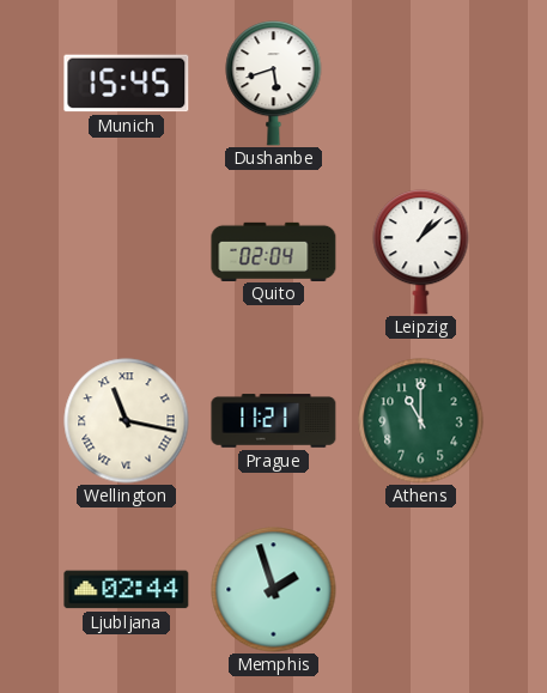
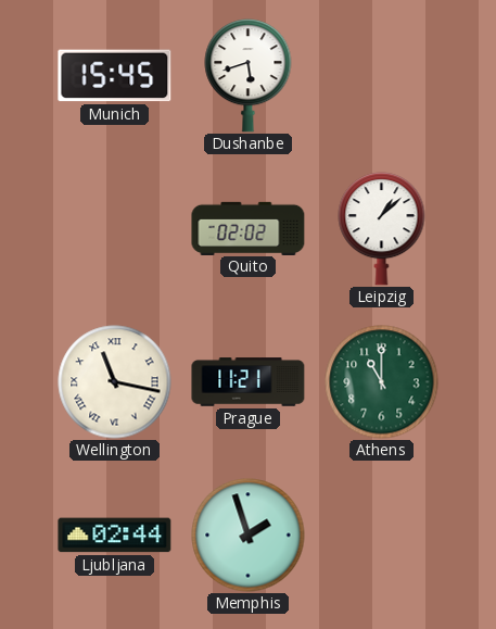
Quito: 02:04 -> 02:02 (249, 228)
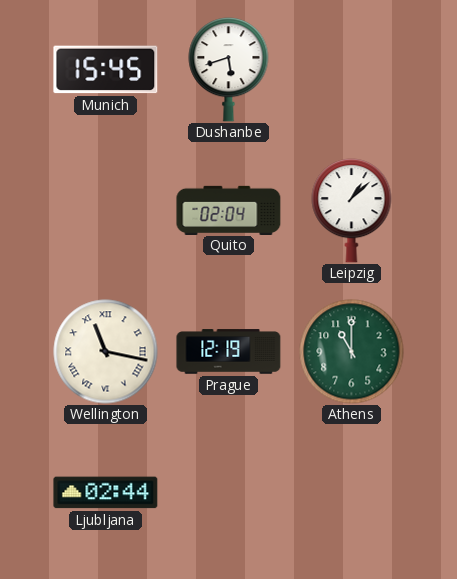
Quito: 02:02 -> 02:04 (229, 210)
Prague: 11:21 -> 12:19 (229, 352)
Memphis: 1:57 -> none (249, 536)
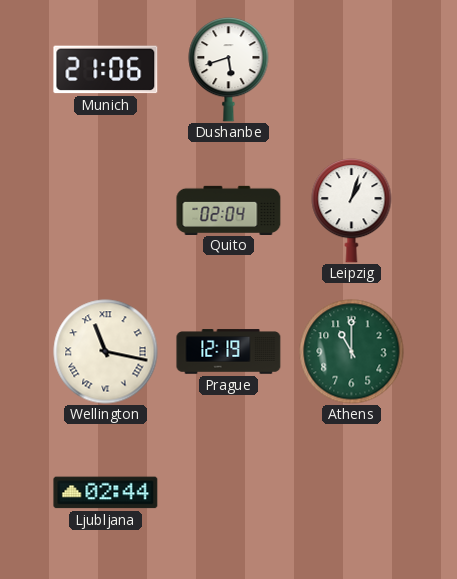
Munich: 15:45 -> 21:06 (106, 70)
Leipzig: 1:08 -> 1:03 (352, 211)
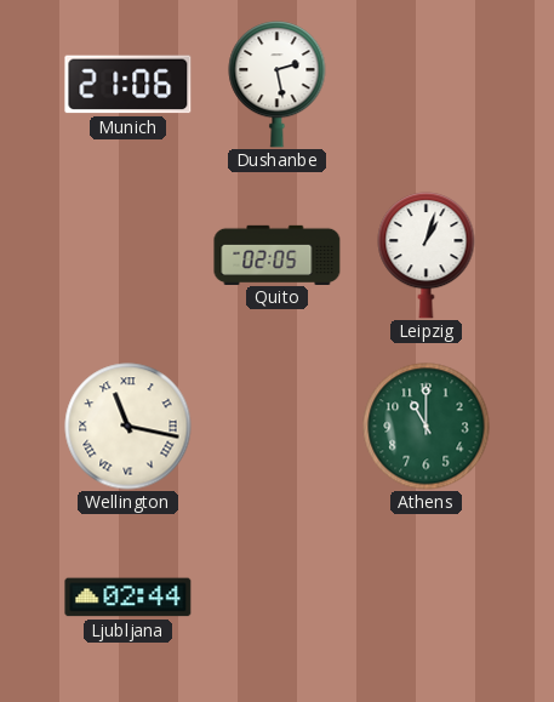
Dushanbe: 5:42 -> 2:28 (278, 85)
Quito: 02:04 -> 02:05 (278, 255)
Prague: 12:19 -> none (229, 352)
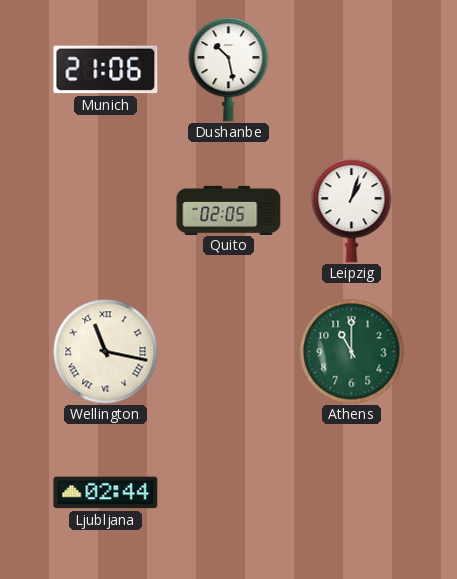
Dushanbe: 2:28 -> 10:28 (229, 70)
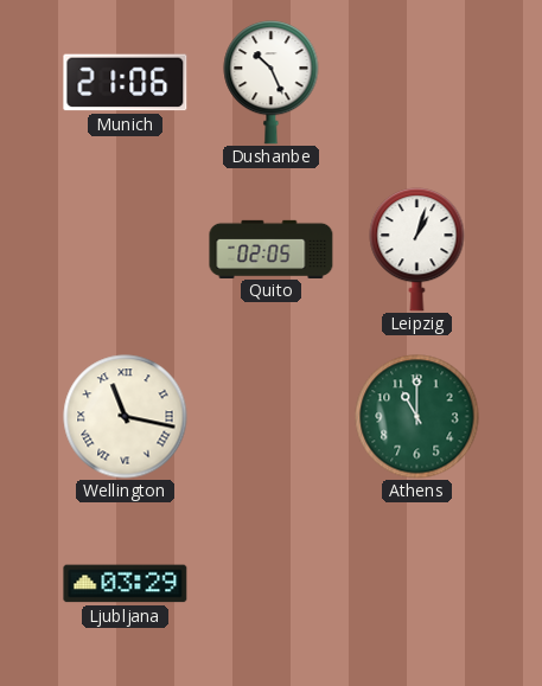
Dushanbe: 10:28 -> 10:26 (272, 83)
Ljubljana: 02:44 -> 03:29 (126, 584)
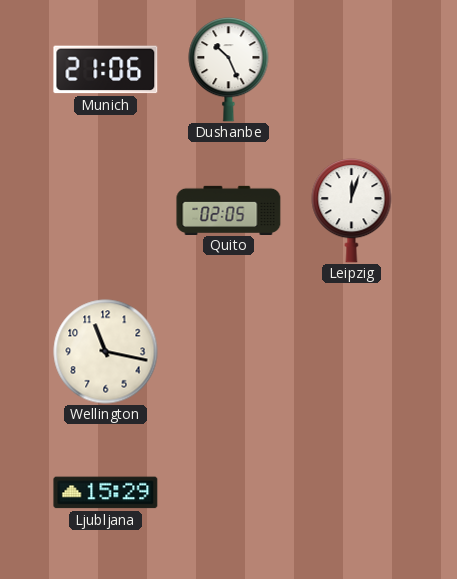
Leipzig: 1:03 -> 12:03 (352, 211)
Wellington numerals: Roman -> Arabic (106, 352)
Athens: 11:00 -> none (417, 417)
Ljubljana: 03:29 -> 15:29 (106, 493)
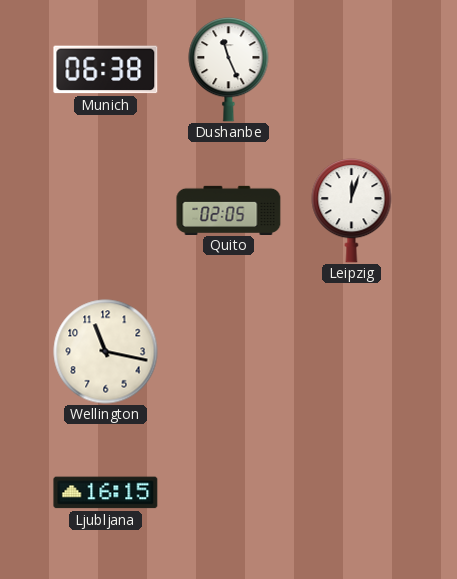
Munich: 21:06 -> 06:38 (106, 70)
Dushanbe: 10:26 -> 11:26 (229, 70)
Ljubljana: 15:29 -> 16:15 (106, 493)
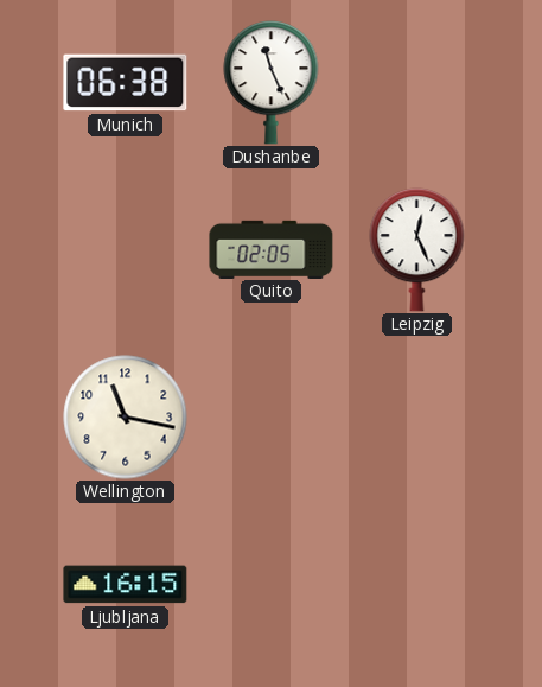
Leipzig: 12:03 -> 12:26 (417, 250)
